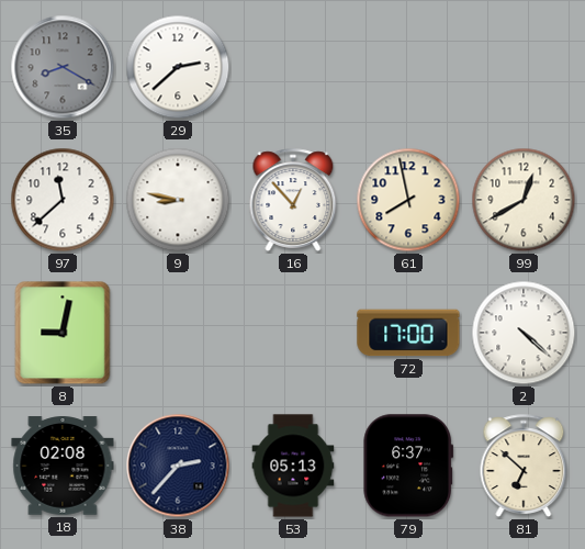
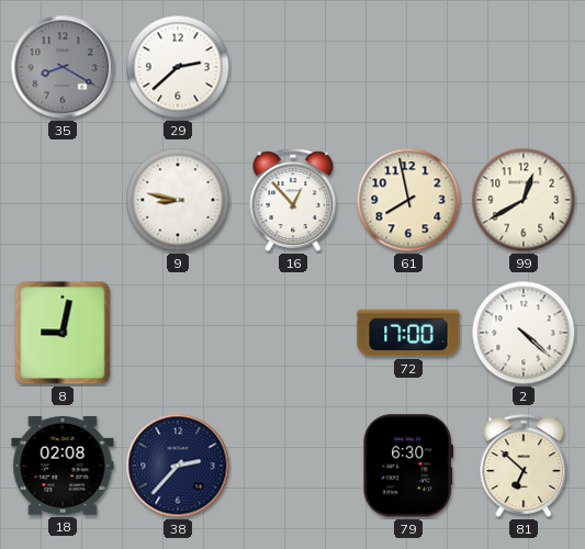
97: 11:38 -> none (63, 200)
53: 05:13 -> none (293, 466)
79: 6:37 -> 6:30 (408, 466)
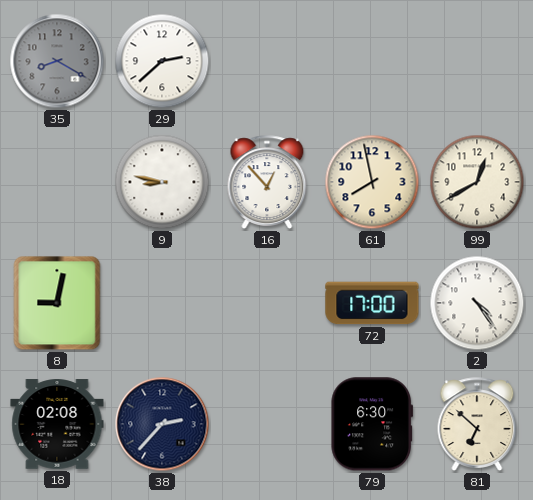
2: 4:22 -> 4:24 (477, 303)
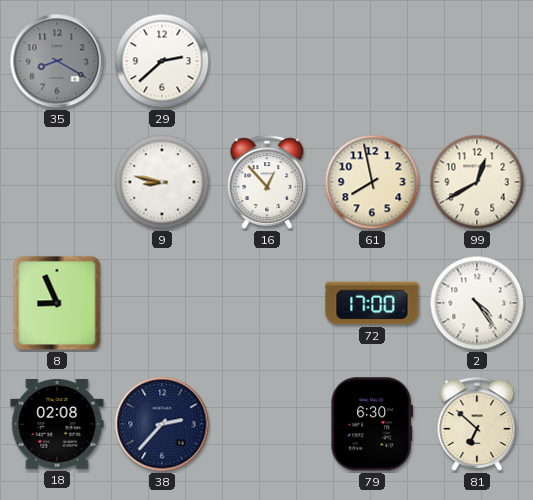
8: 9:02 -> 8:56 (57, 303)
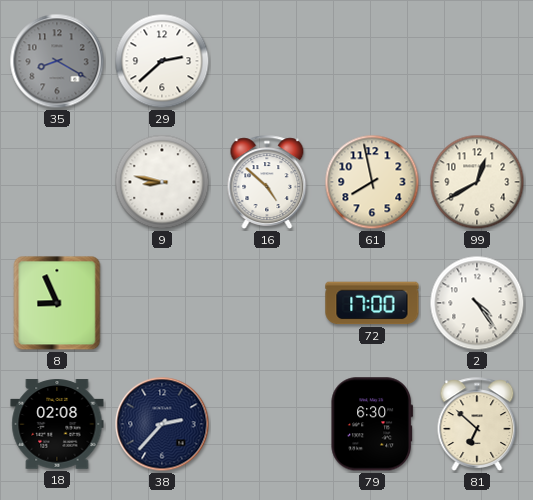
16: 12:53 -> 4:52 (267, 182)
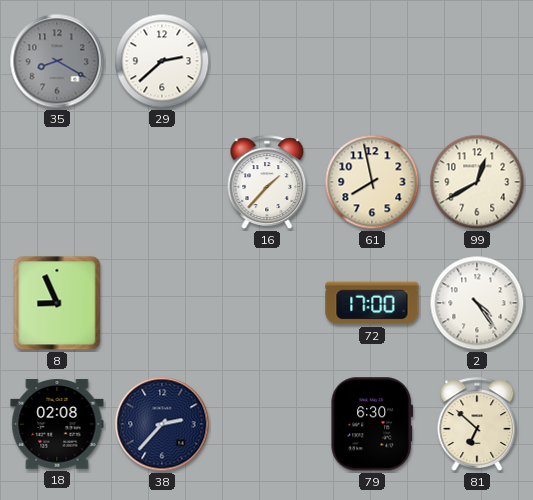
9: 8:47 -> none (162, 182)
16: 4:52 -> 1:37 (267, 182)
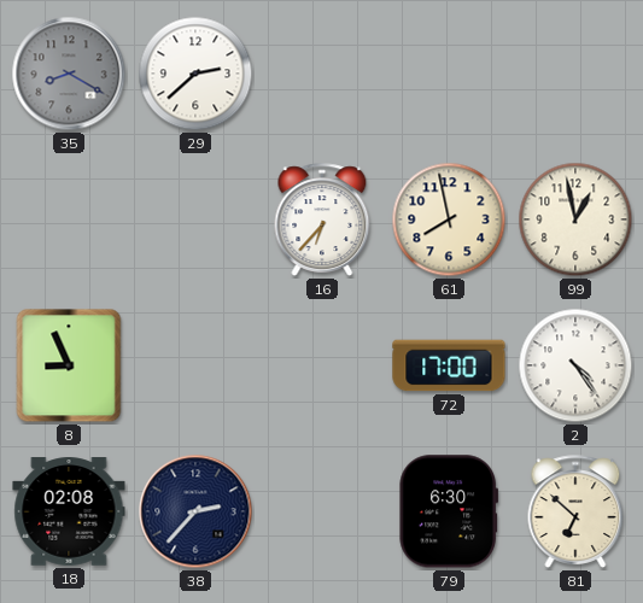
16: 1:37 -> 6:37 (322, 219)
99: 12:40 -> 12:58 (575, 219)
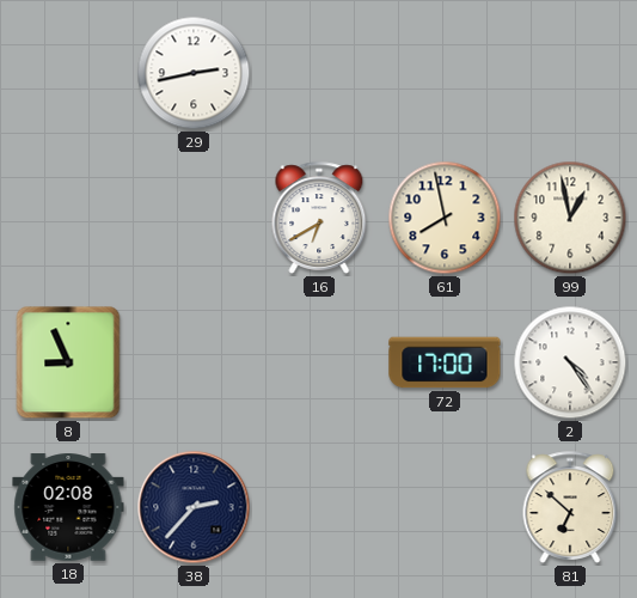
35: 8:20 -> none (69, 74)
29: 2:38 -> 2:43 (194, 73)
16: 6:37 -> 6:40 (319, 218)
79: 6:30 -> none (449, 511)
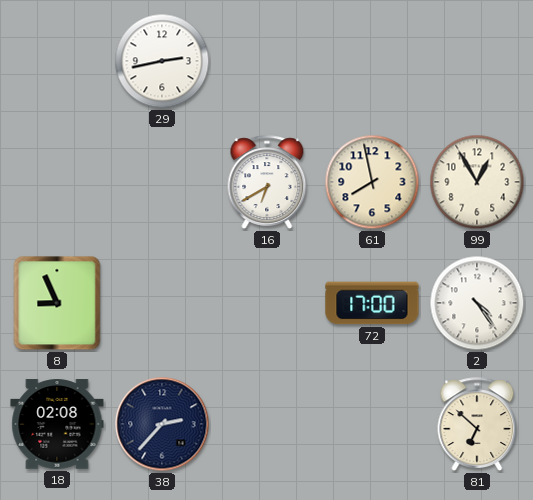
99: 12:58 -> 12:55 (477, 182)
